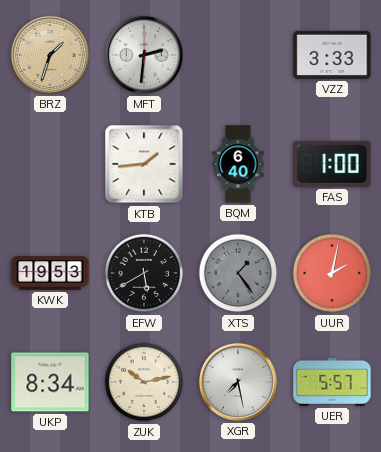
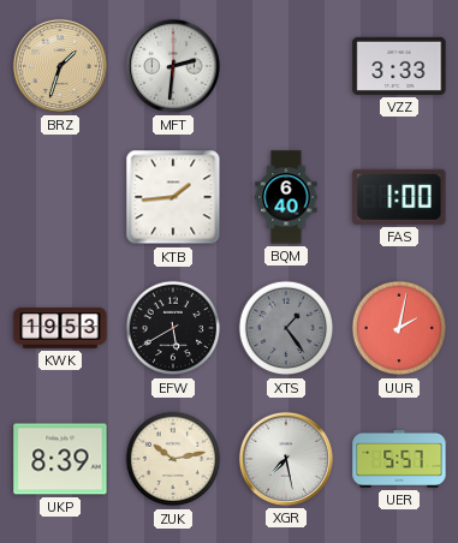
UKP: 8:34 -> 8:39 (60, 459)
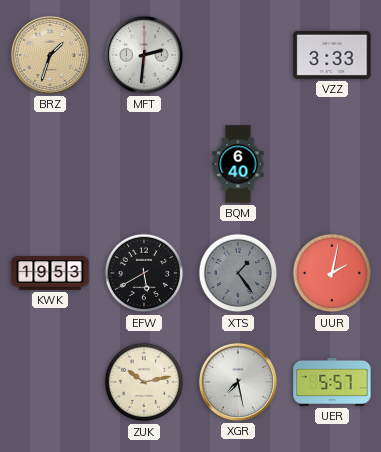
KTB: 1:44 -> none (173, 197)
FAS: 1:00 -> none (399, 197)
UKP: 8:39 -> none (60, 459)
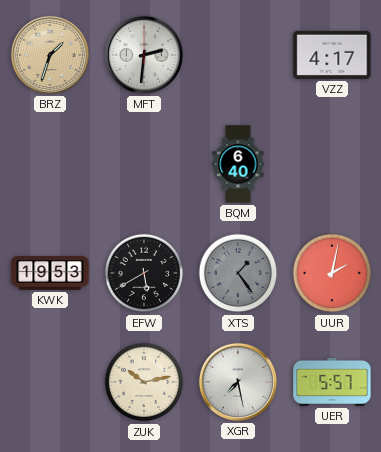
VZZ: 3:33 -> 4:17 (332, 55)
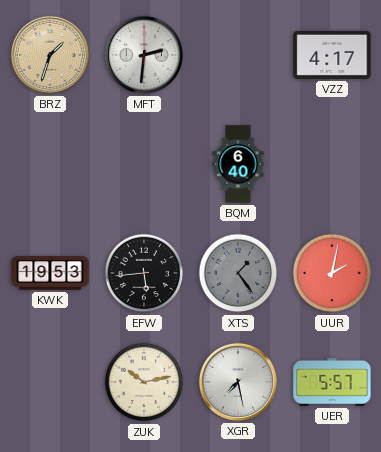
EFW: 5:40 -> 5:44 (144, 273)
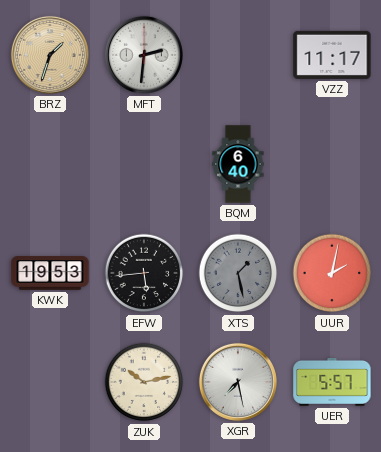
VZZ: 4:17 -> 11:17 (332, 55)
XTS: 1:24 -> 1:28 (238, 273)
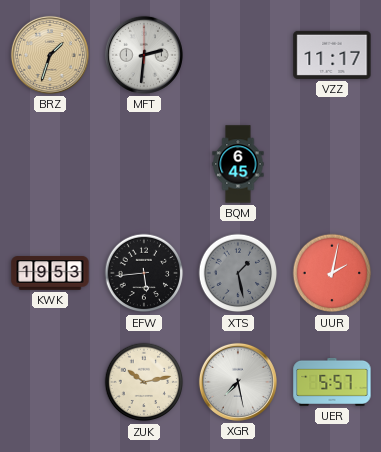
BQM: 6:40 -> 6:45 (238, 164)
